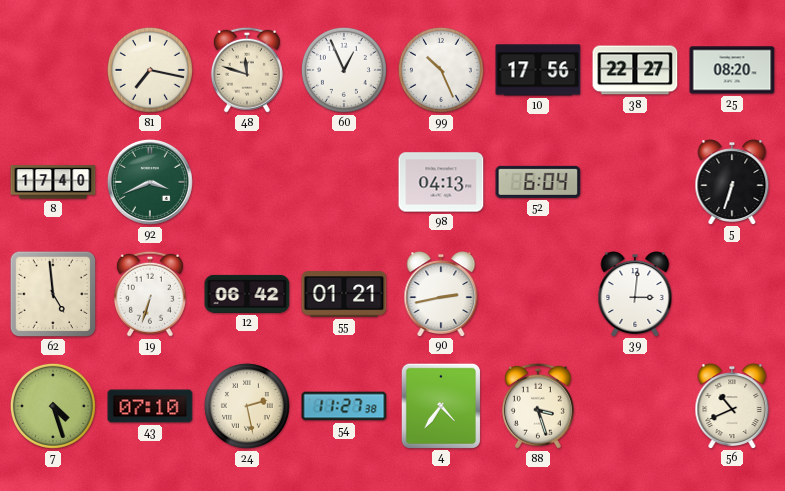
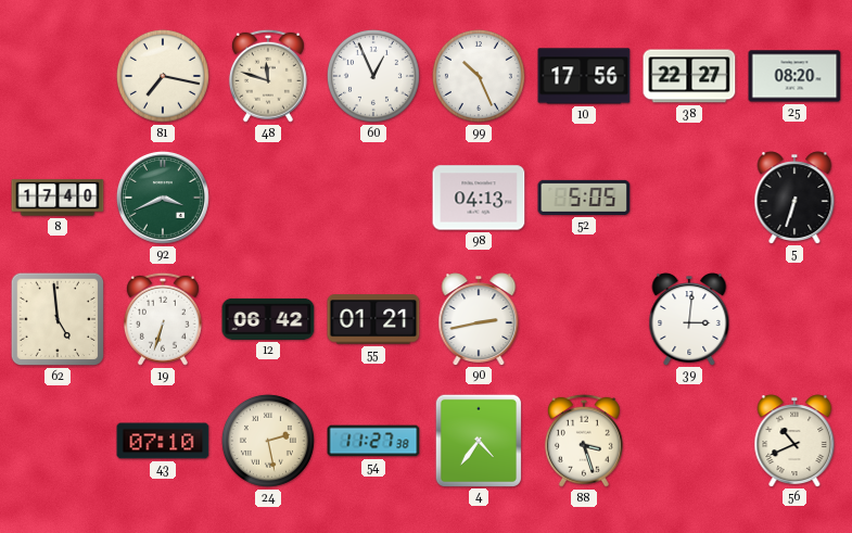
52: 6:04 -> 5:05 (584, 198)
7: 4:27 -> none (53, 406)
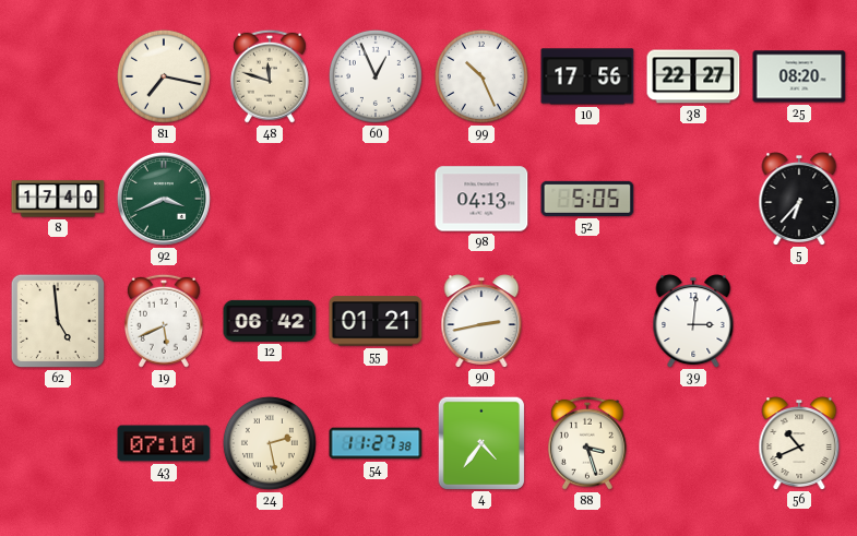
5: 6:33 -> 6:37 (799, 199)
19: 6:33 -> 5:41 (164, 321)
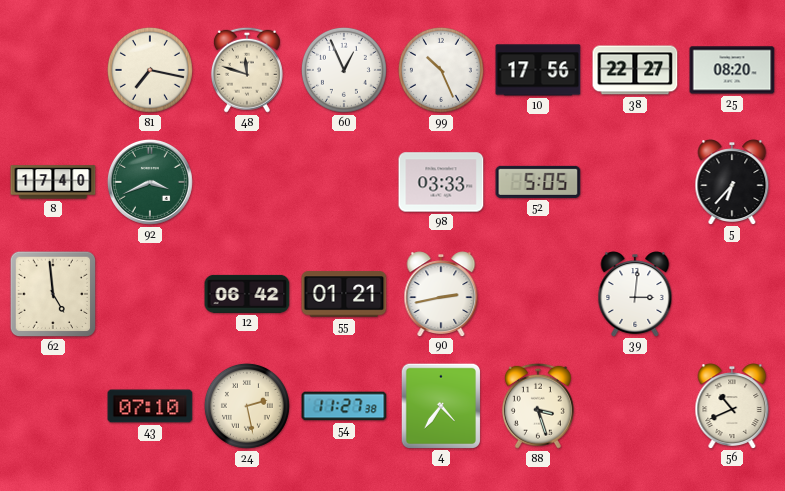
98: 04:13 -> 03:33 (441, 182)
19: 5:41 -> none (164, 321)
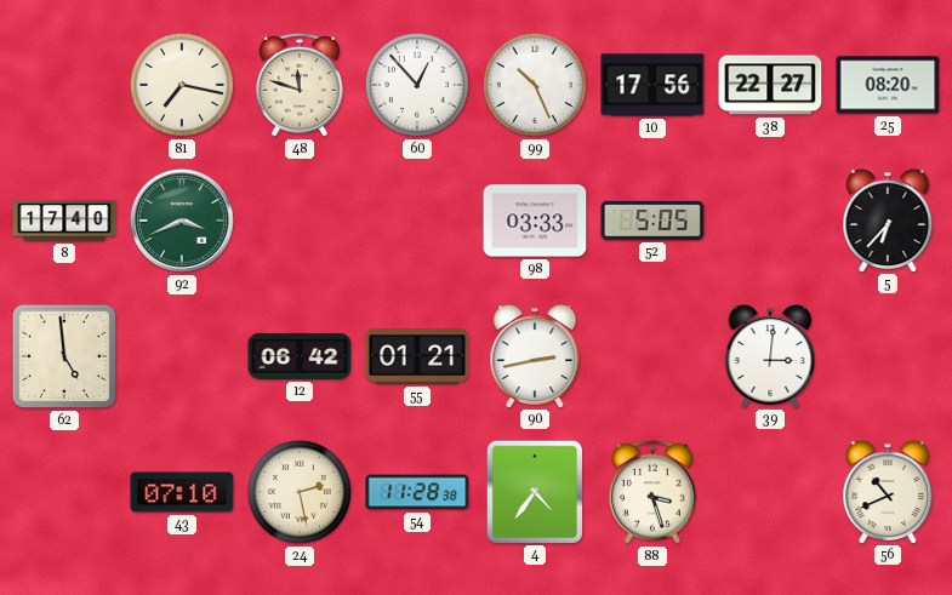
60: 12:56 -> 12:53 (417, 85)
54: 11:27 -> 11:28 (417, 492)
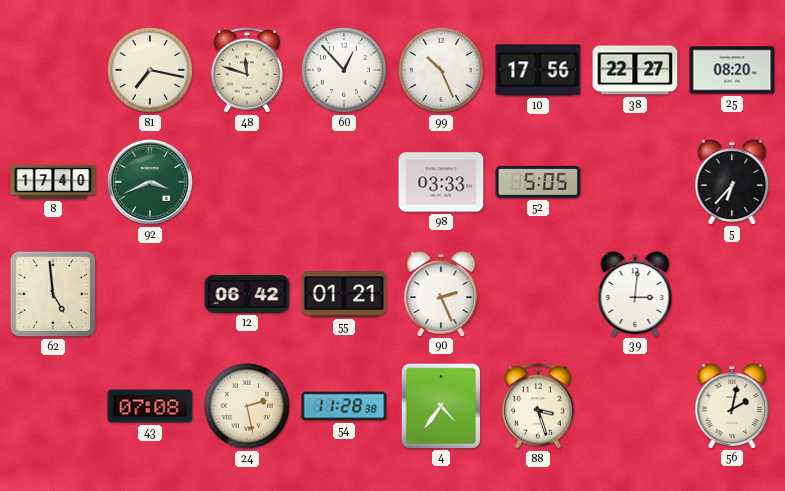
90: 2:43 -> 2:26 (441, 294)
43: 07:10 -> 07:08 (150, 406)
56: 10:41 -> 2:02 (732, 406)
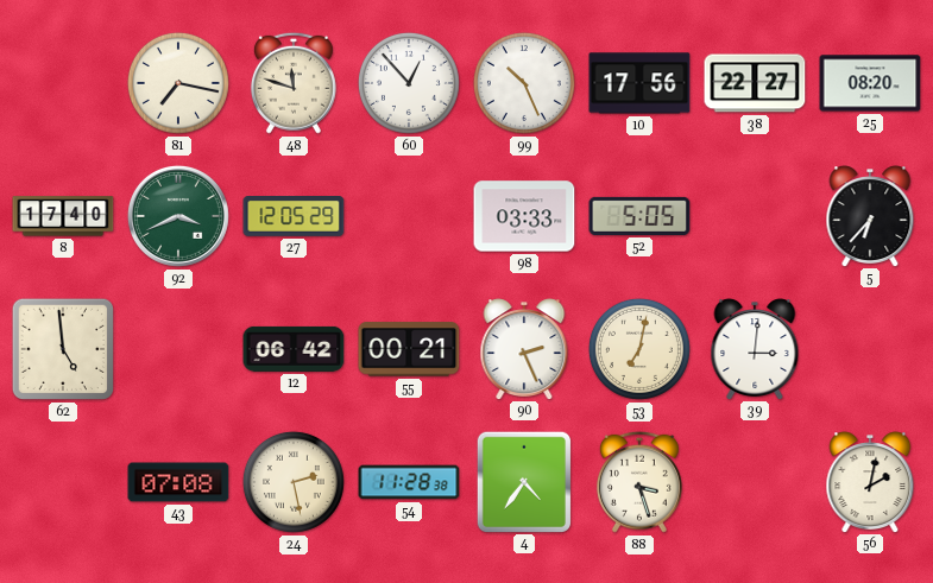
27: none -> 12:05 (294, 217)
55: 01:21 -> 00:21 (409, 349)
53: none -> 7:02 (639, 349)
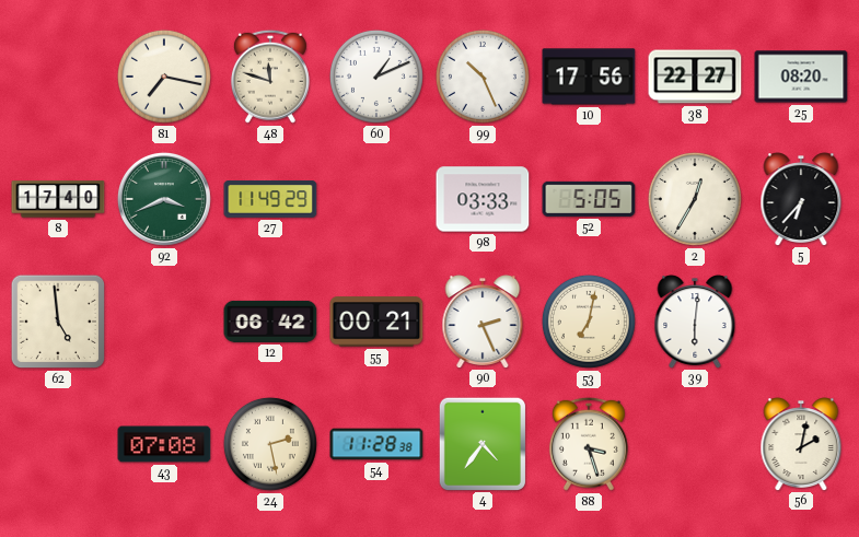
60: 12:53 -> 1:11 (376, 77)
27: 12:05 -> 11:49 (270, 200)
2: none -> 12:35 (695, 199)
39: 3:01 -> 6:01 (695, 322)
